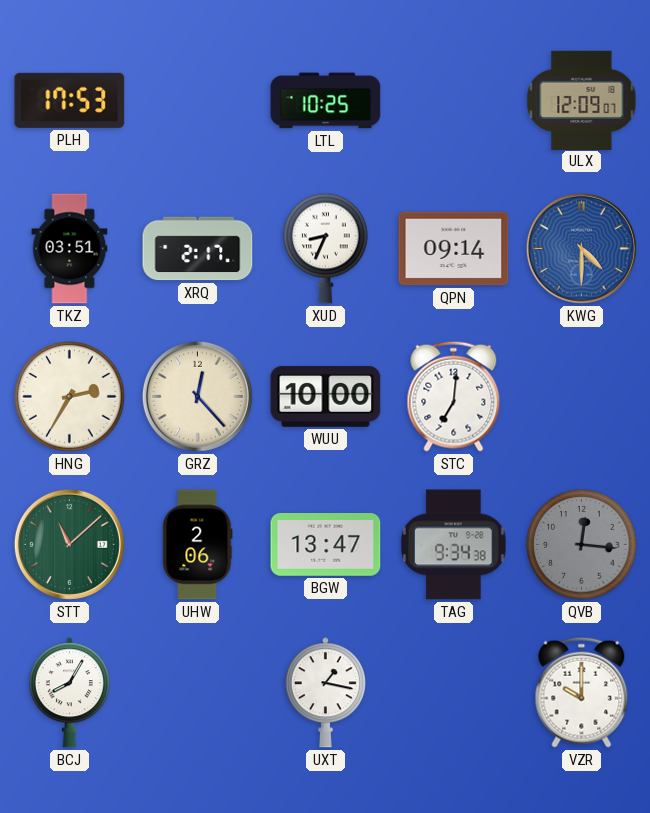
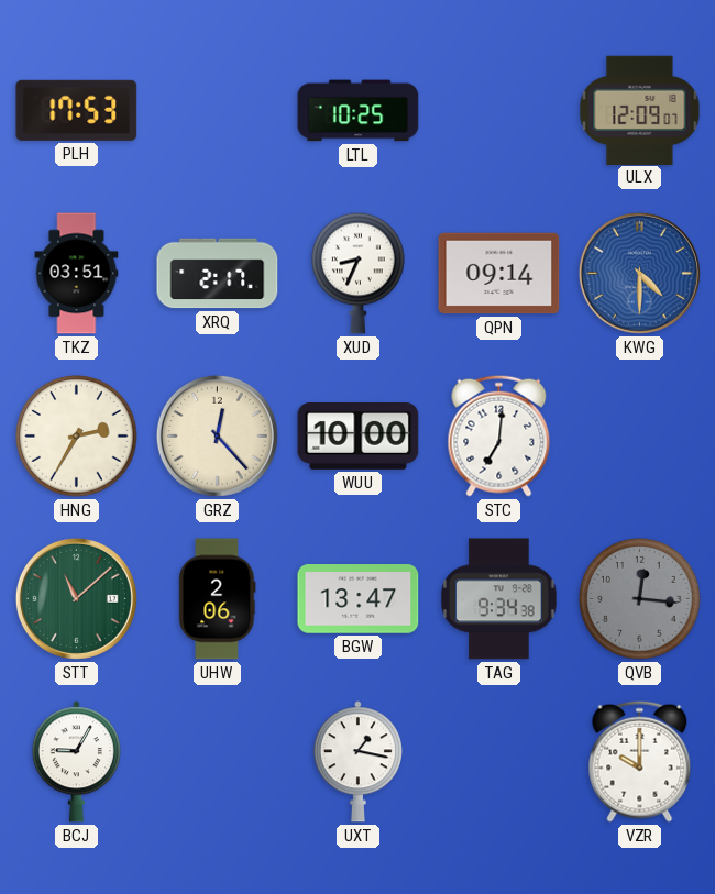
BCJ: 8:05 -> 9:05 (76, 762)
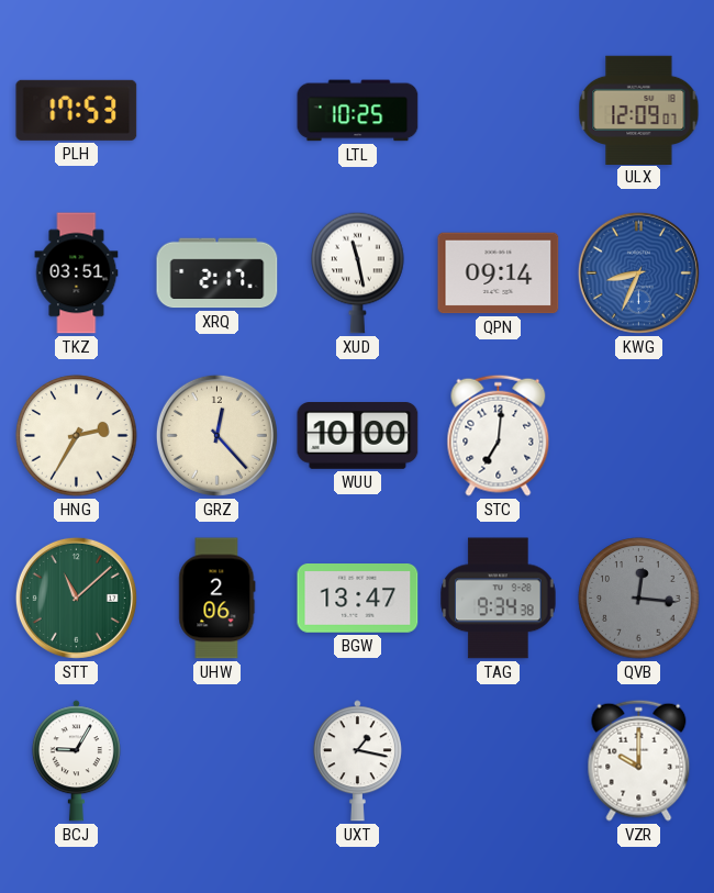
XUD: 8:34 -> 11:28 (358, 272)
KWG: 4:30 -> 8:34 (638, 272)
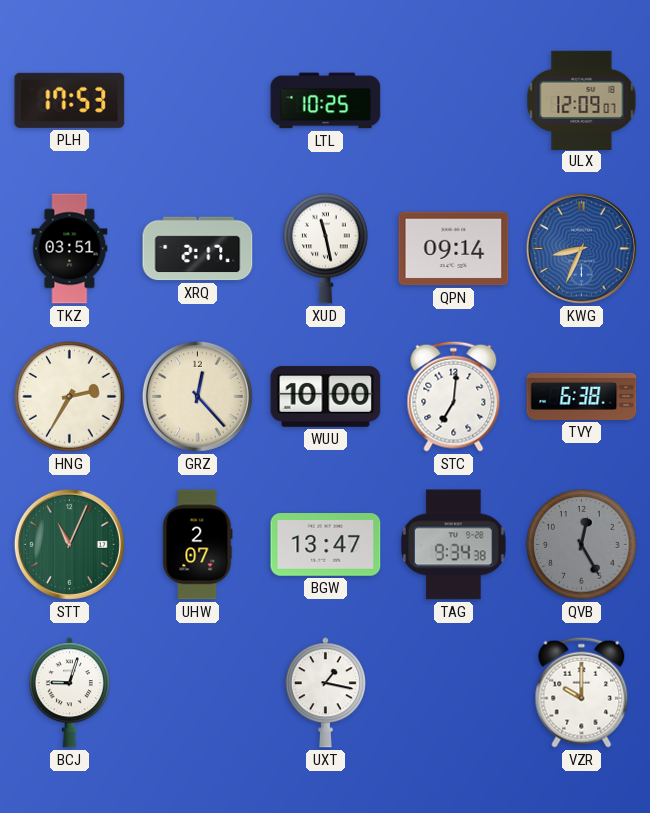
TVY: none -> 6:38 (582, 396)
STT: 11:08 -> 11:04 (69, 544)
UHW: 2:06 -> 2:07 (198, 545)
QVB: 12:16 -> 12:25 (582, 545)
BCJ: 9:05 -> 9:03 (69, 693)
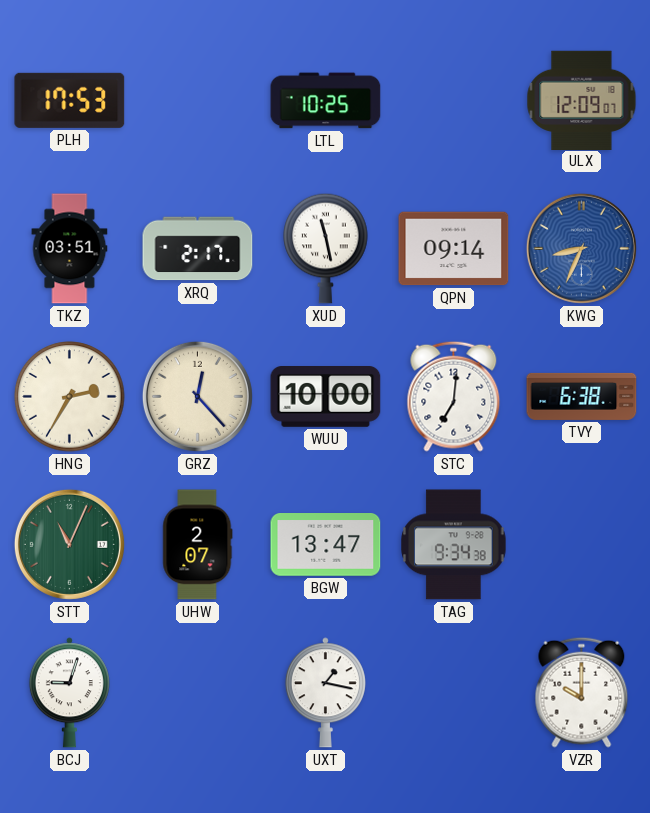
QVB: 12:25 -> none (582, 545)
